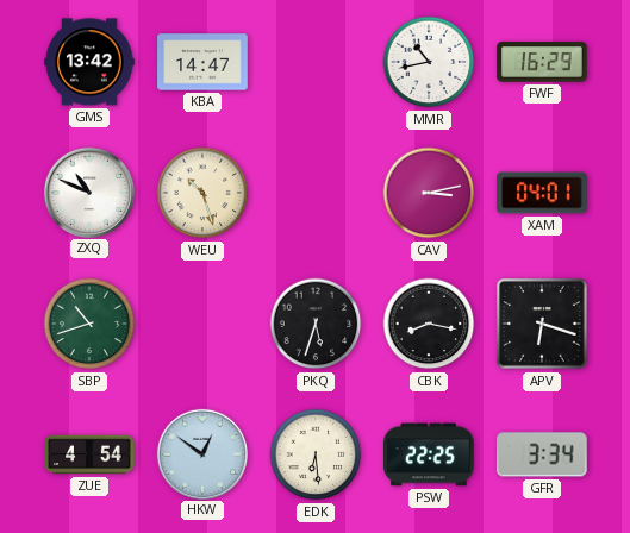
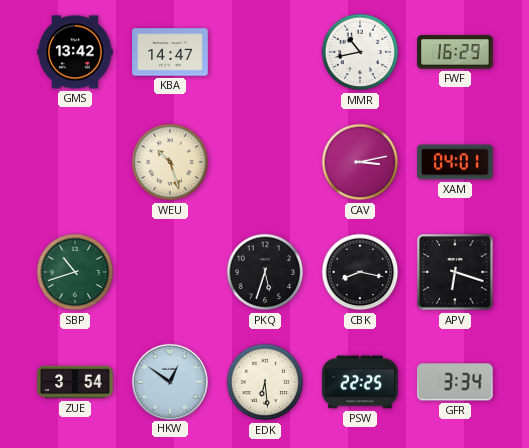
ZXQ: 10:49 -> none (88, 192)
ZUE: 4:54 -> 3:54 (75, 382)
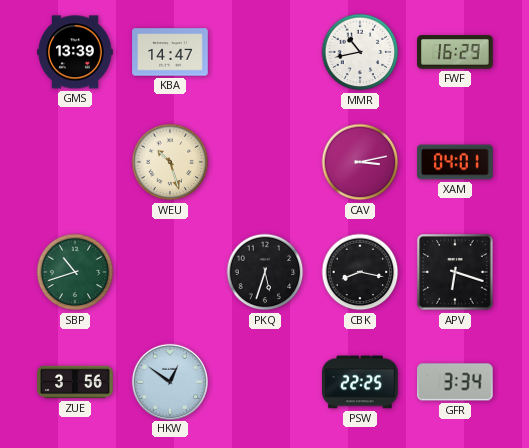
GMS: 13:42 -> 13:39 (75, 52)
ZUE: 3:54 -> 3:56 (75, 382)
EDK: 6:29 -> none (265, 382)
